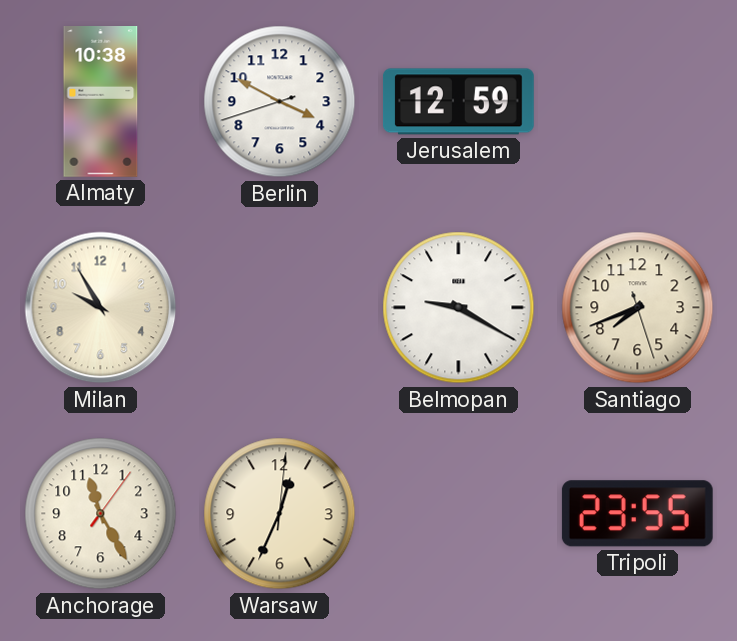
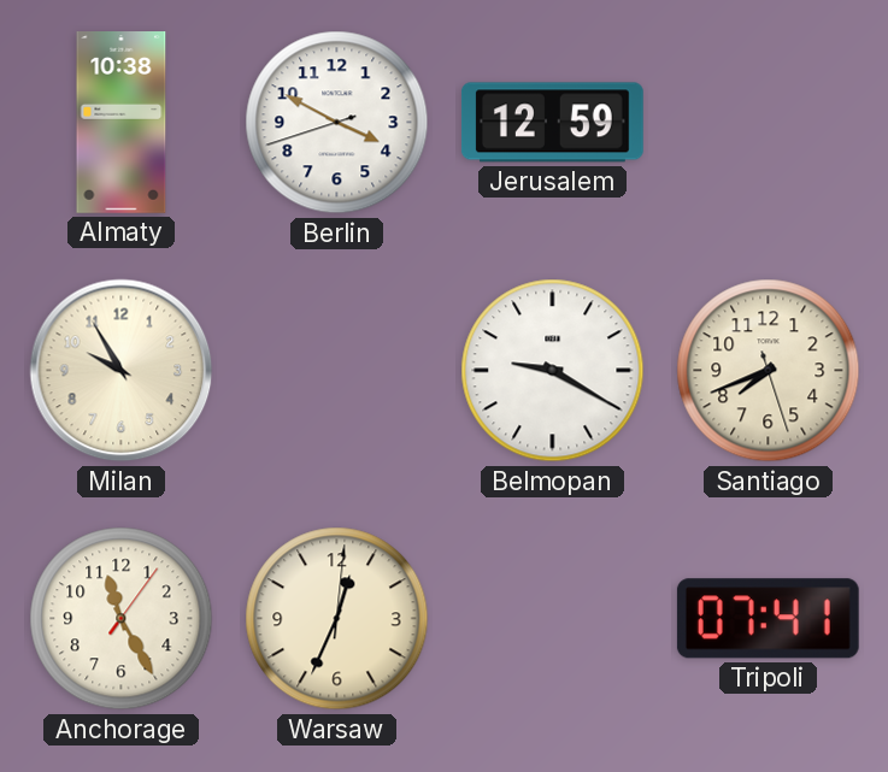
Tripoli: 23:55 -> 07:41 (768, 619)
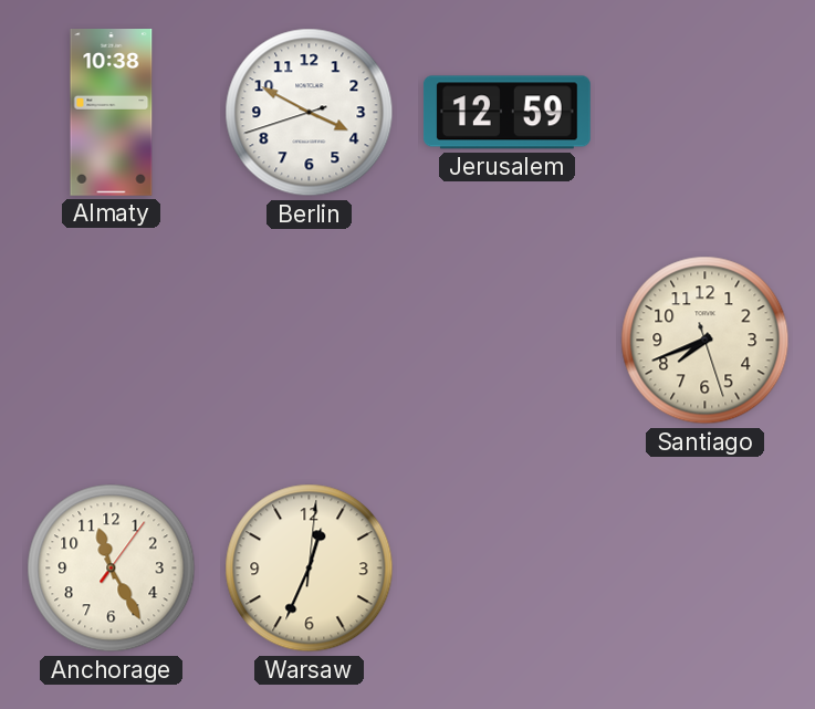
Milan: 9:55 -> none (122, 371)
Belmopan: 9:20 -> none (553, 371)
Tripoli: 07:41 -> none (768, 619)
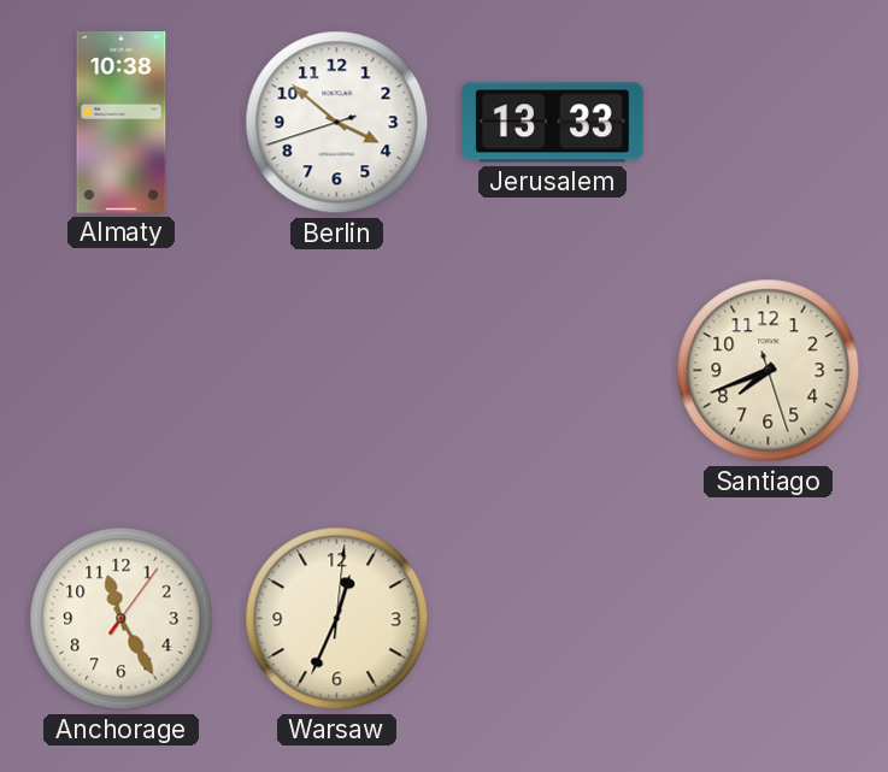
Berlin: 3:49 -> 3:51 (337, 123)
Jerusalem: 12:59 -> 13:33 (552, 123)
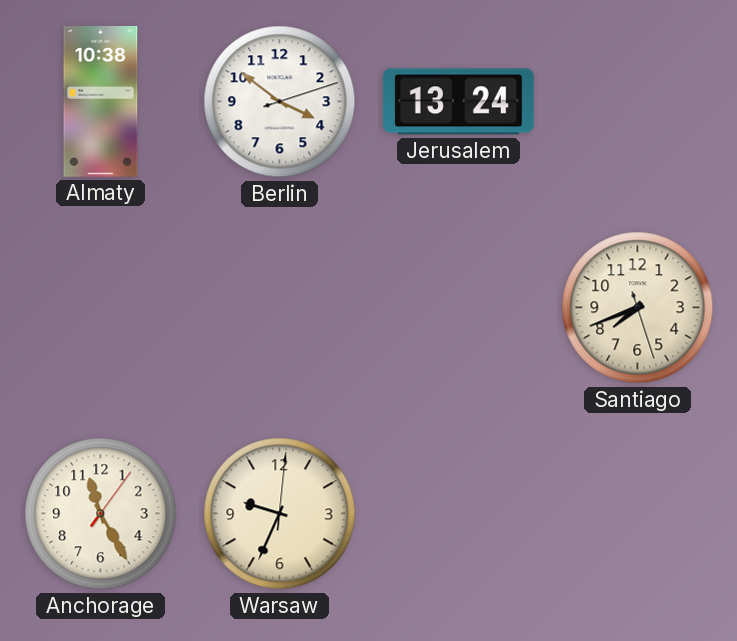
Berlin: 3:51:42 -> 3:51:12 (280, 102)
Jerusalem: 13:33 -> 13:24 (458, 102)
Warsaw: 12:34 -> 9:34 (280, 514)
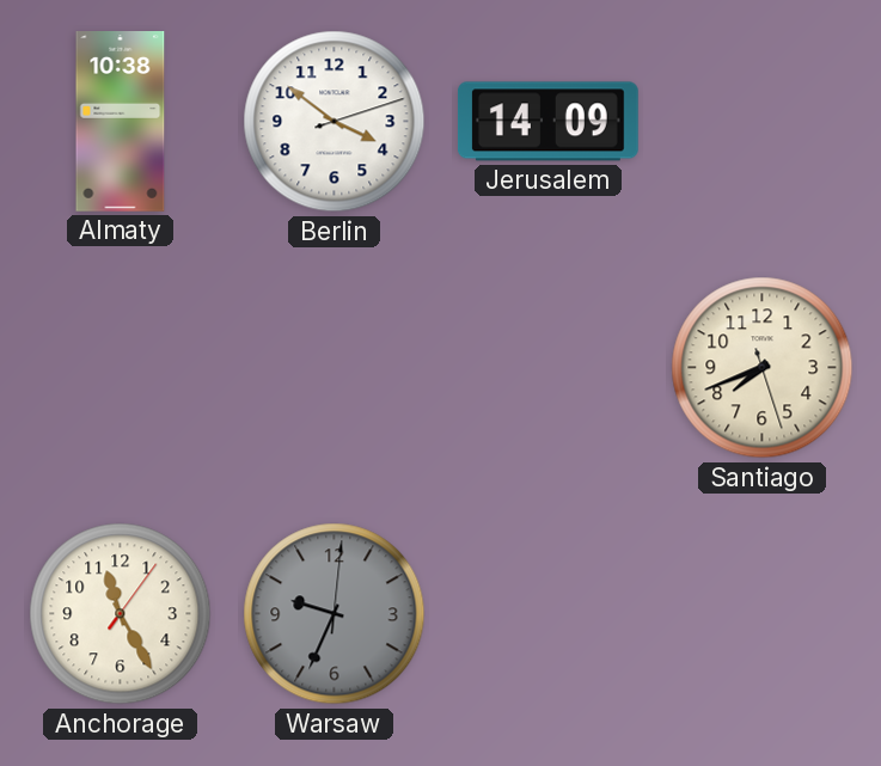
Jerusalem: 13:24 -> 14:09 (547, 122)
Warsaw dial: cream -> grey (335, 614)
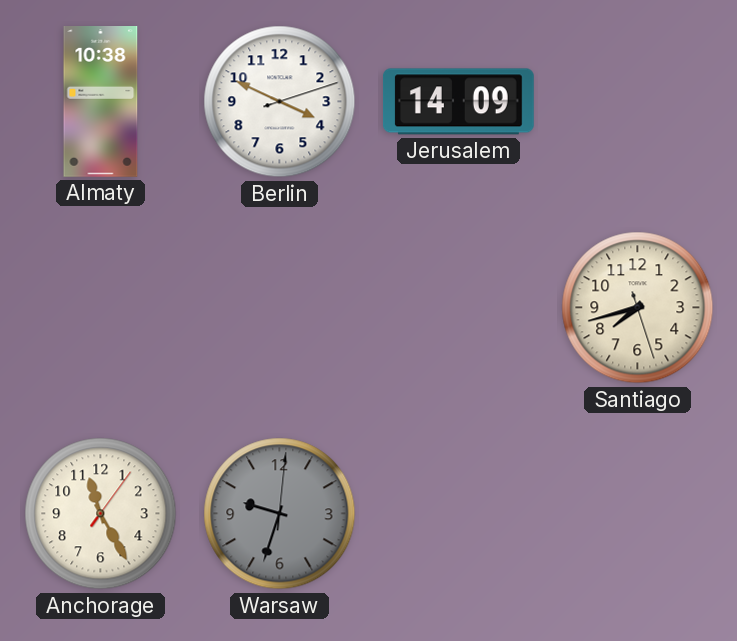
Berlin: 3:51 -> 3:49 (280, 102)
Santiago: 7:41 -> 7:42 (638, 308)
Warsaw: 9:34 -> 9:33 (280, 514)
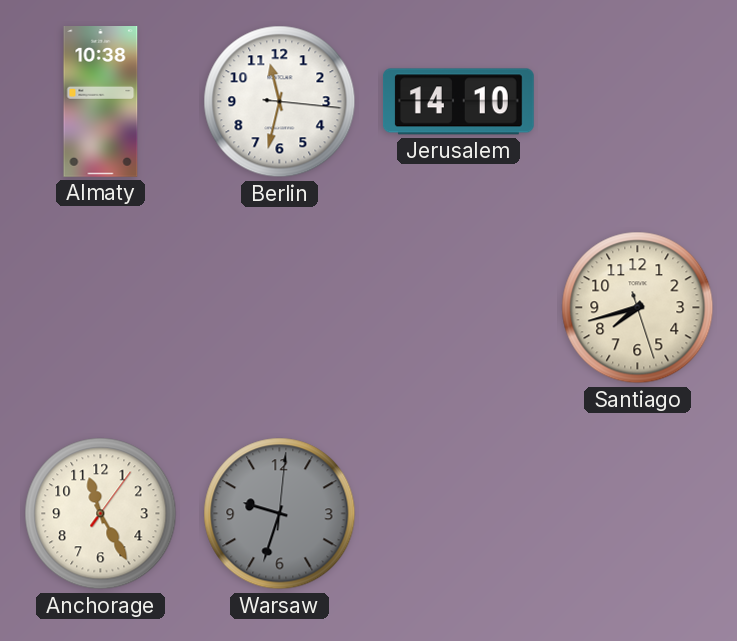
Berlin: 3:49 -> 11:32 (280, 102)
Jerusalem: 14:09 -> 14:10 (458, 102)
